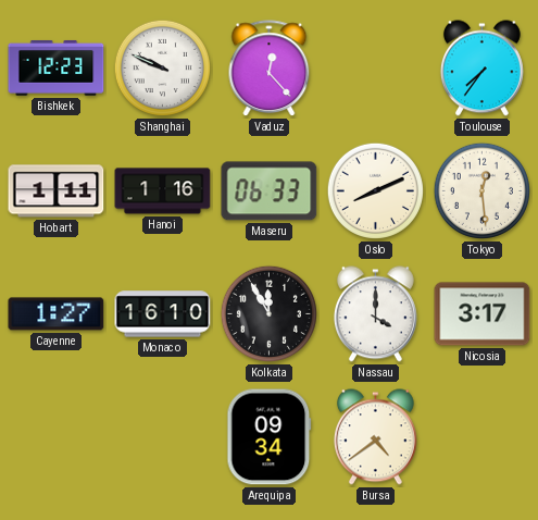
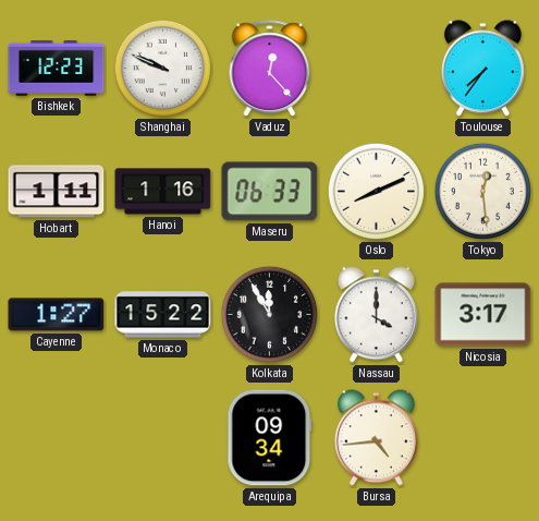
Monaco: 16:10 -> 15:22 (163, 315)
Bursa: 4:39 -> 4:44 (376, 438)
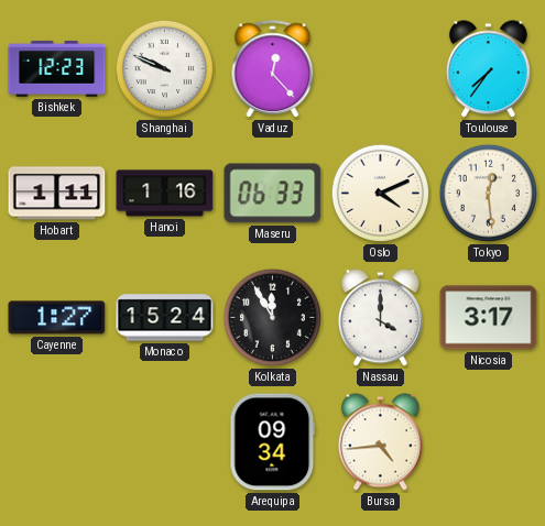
Oslo: 8:11 -> 4:11 (380, 193)
Monaco: 15:22 -> 15:24 (165, 318)
